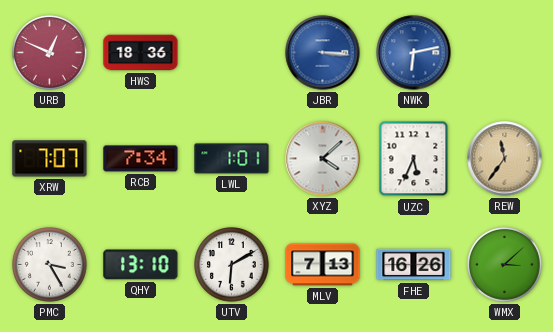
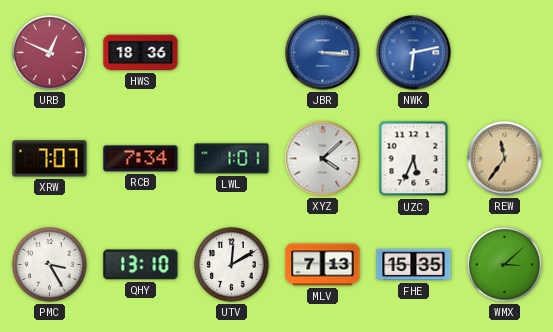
UTV: 6:10 -> 12:10 (232, 265)
FHE: 16:26 -> 15:35 (414, 265)
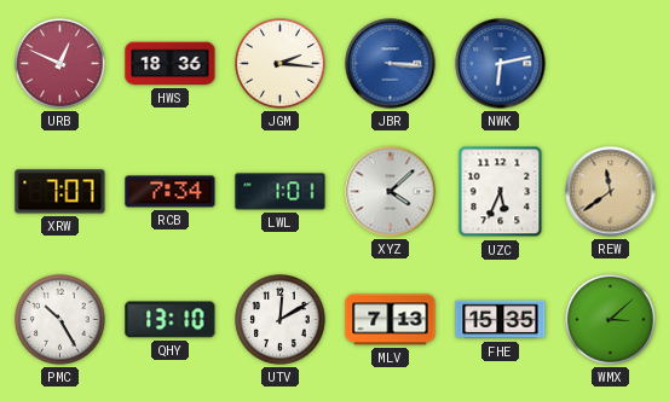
JGM: none -> 2:16 (281, 64)
REW: 11:36 -> 11:39 (611, 192)
PMC: 3:25 -> 10:25 (60, 320)
